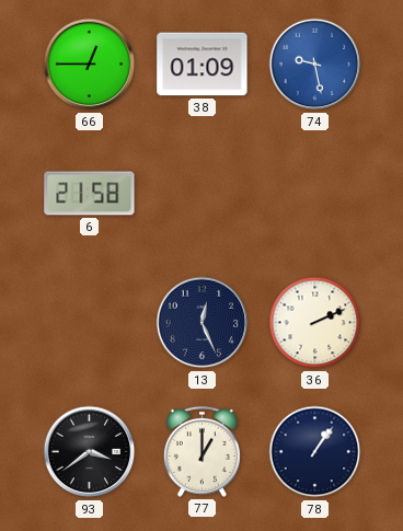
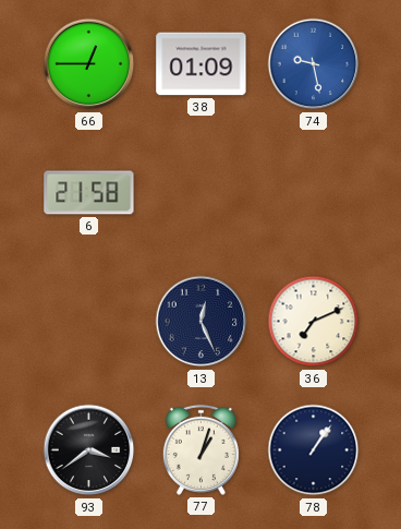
36: 2:11 -> 7:11 (314, 322)
77: 1:00 -> 1:03 (200, 449)
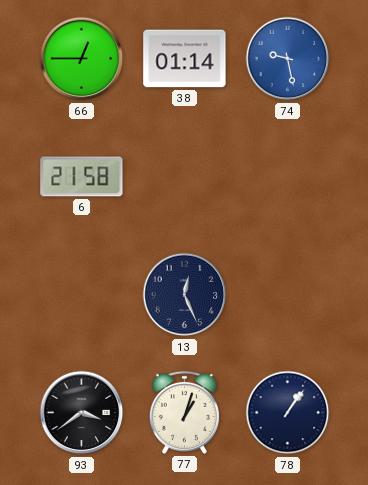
38: 01:09 -> 01:14 (185, 59)
36: 7:11 -> none (314, 322)
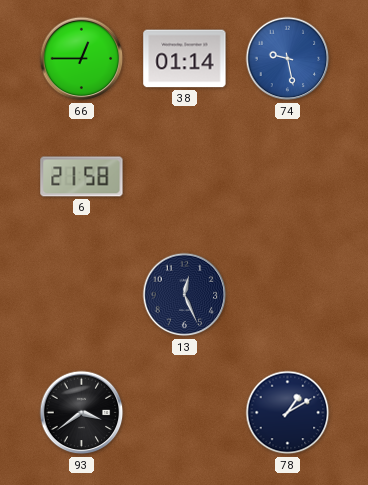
77: 1:03 -> none (184, 412)
78: 1:06 -> 1:10 (288, 413)
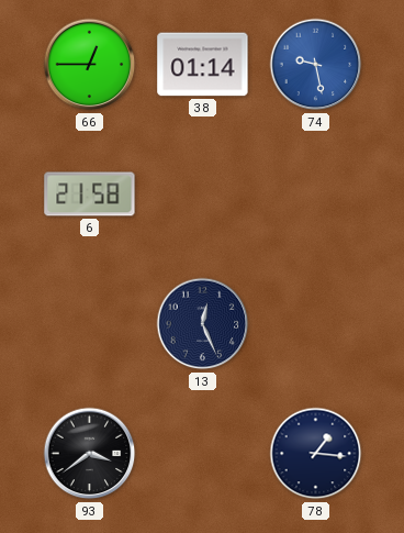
78: 1:10 -> 1:16 (316, 454)
